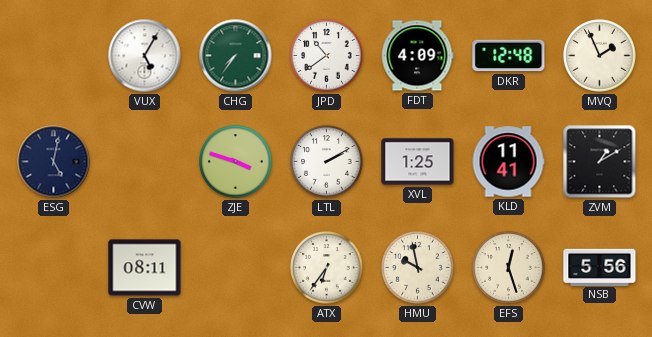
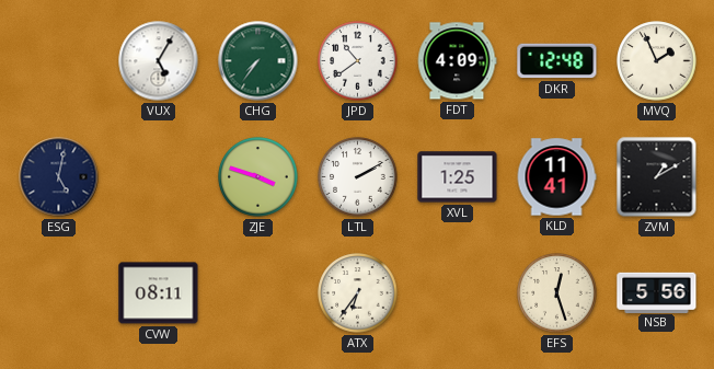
HMU: 9:58 -> none (418, 268)
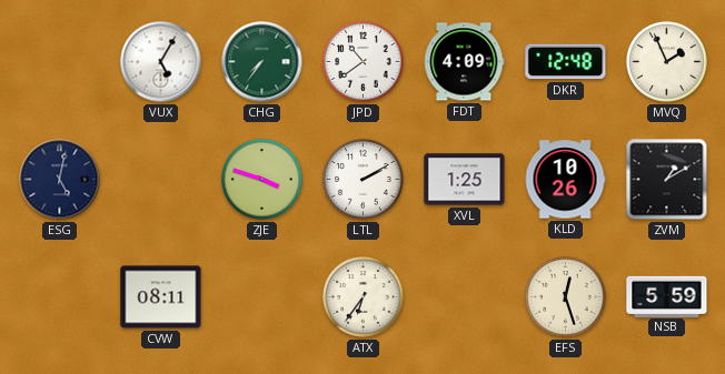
KLD: 11:41 -> 10:26 (565, 180)
NSB: 5:56 -> 5:59 (667, 296)
